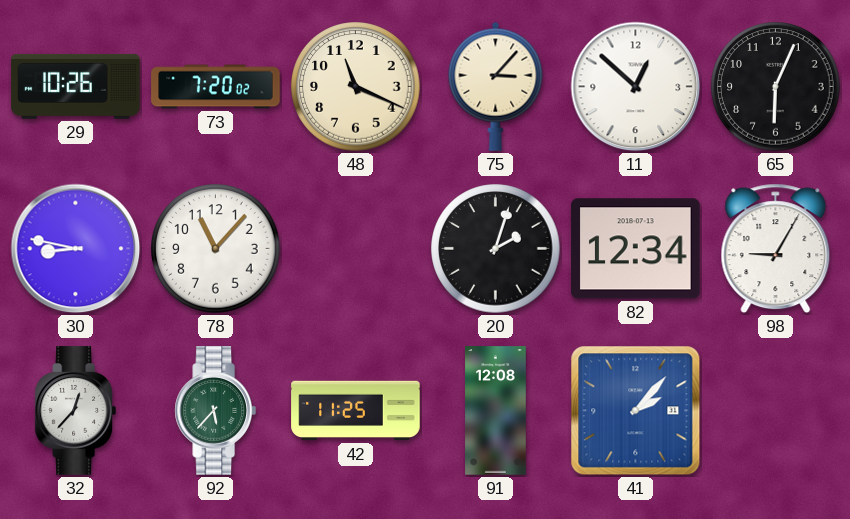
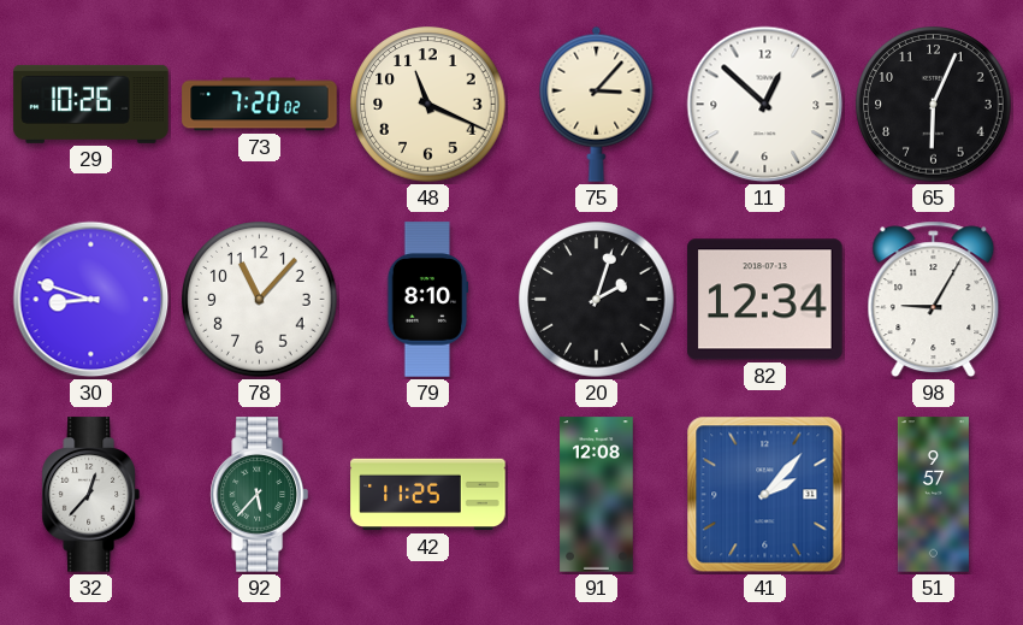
30: 8:47 -> 8:48 (91, 300)
79: none -> 8:10 (427, 300)
51: none -> 9:57 (933, 495)
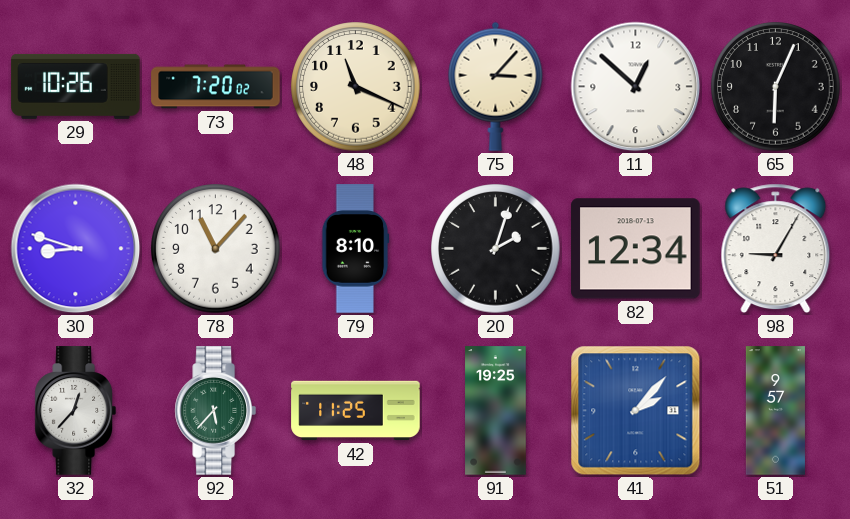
91: 12:08 -> 19:25 (496, 411)
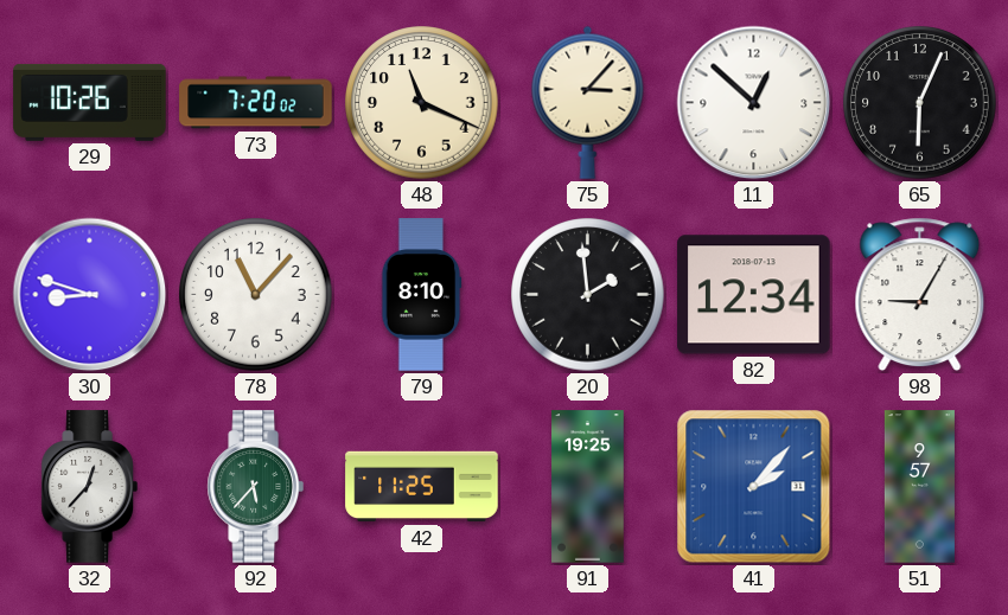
20: 2:03 -> 1:59 (588, 295)
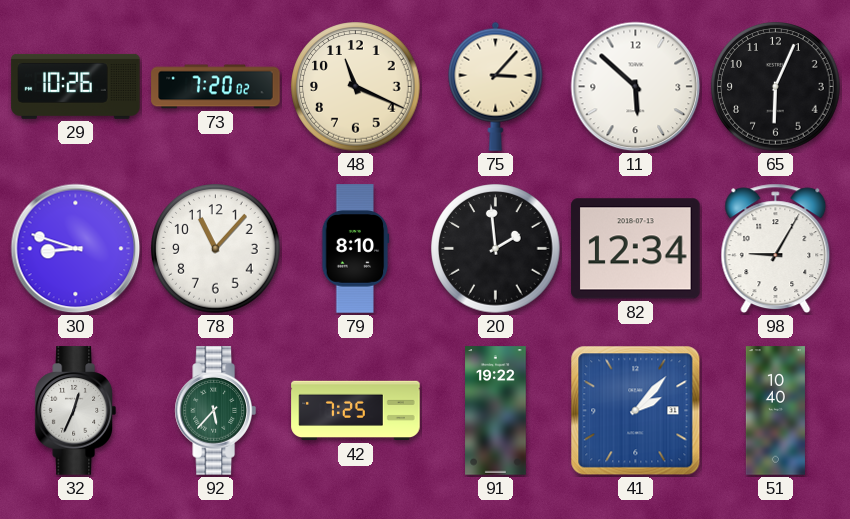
11: 12:52 -> 5:52 (636, 87)
32: 12:37 -> 12:34 (75, 411)
42: 11:25 -> 7:25 (356, 411)
91: 19:25 -> 19:22 (496, 411)
51: 9:57 -> 10:40 (775, 411)
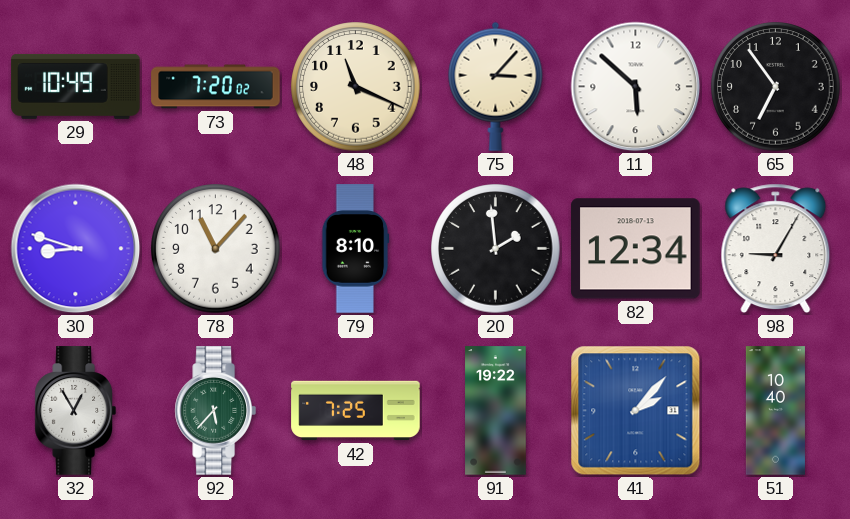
29: 10:26 -> 10:49 (76, 86)
65: 6:04 -> 6:54 (776, 87)
32: 12:34 -> 12:55 (75, 411)
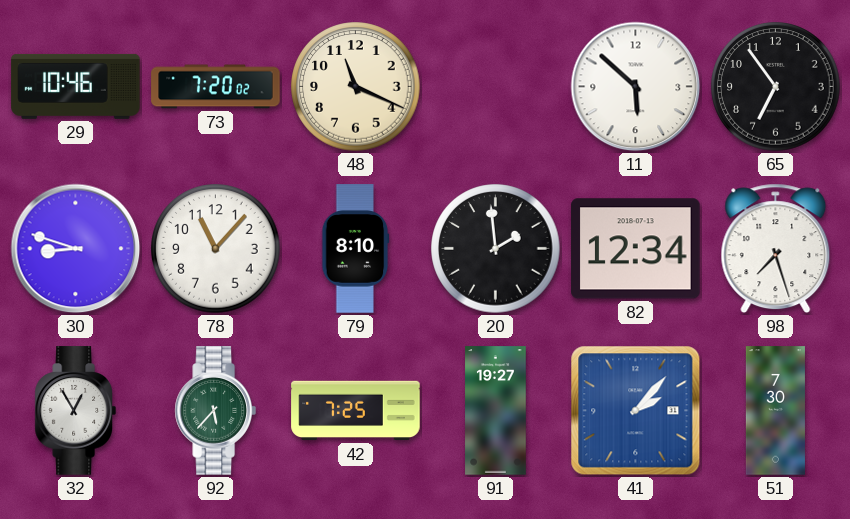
29: 10:49 -> 10:46 (76, 86)
75: 3:07 -> none (496, 86)
98: 9:05 -> 7:27 (776, 249)
91: 19:22 -> 19:27 (496, 411)
51: 10:40 -> 7:30 (775, 411)
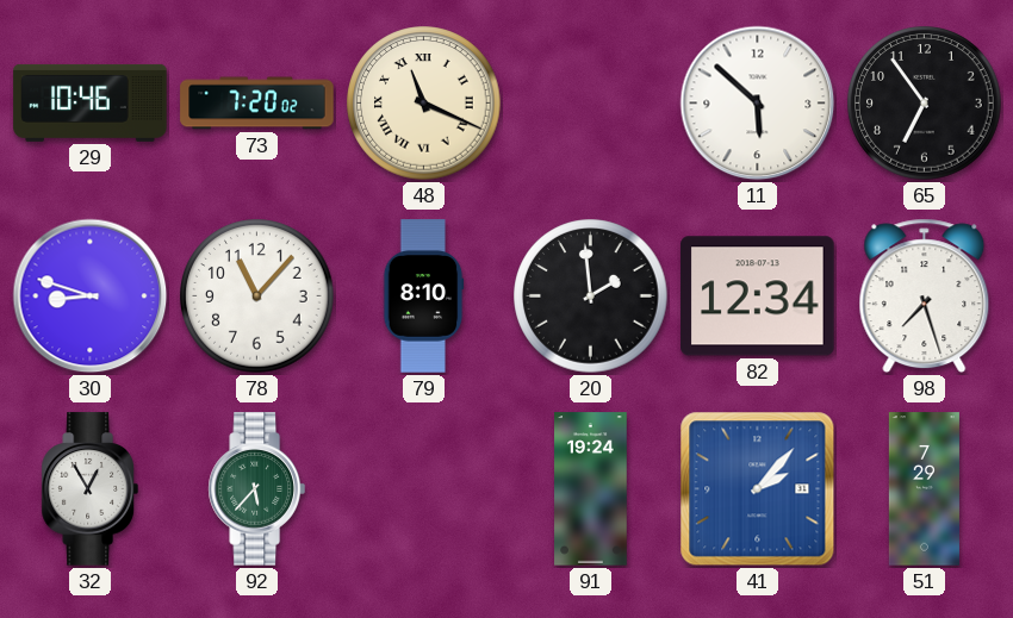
48 numerals: Arabic -> Roman (424, 104)
42: 7:25 -> none (356, 411)
91: 19:27 -> 19:24 (591, 489)
51: 7:30 -> 7:29 (924, 489)
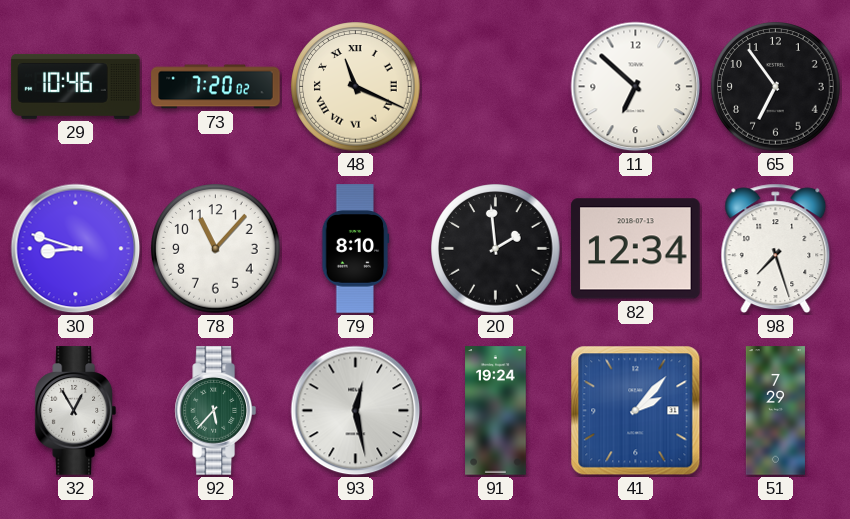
11: 5:52 -> 6:52 (636, 87)
93: none -> 12:28 (356, 411)
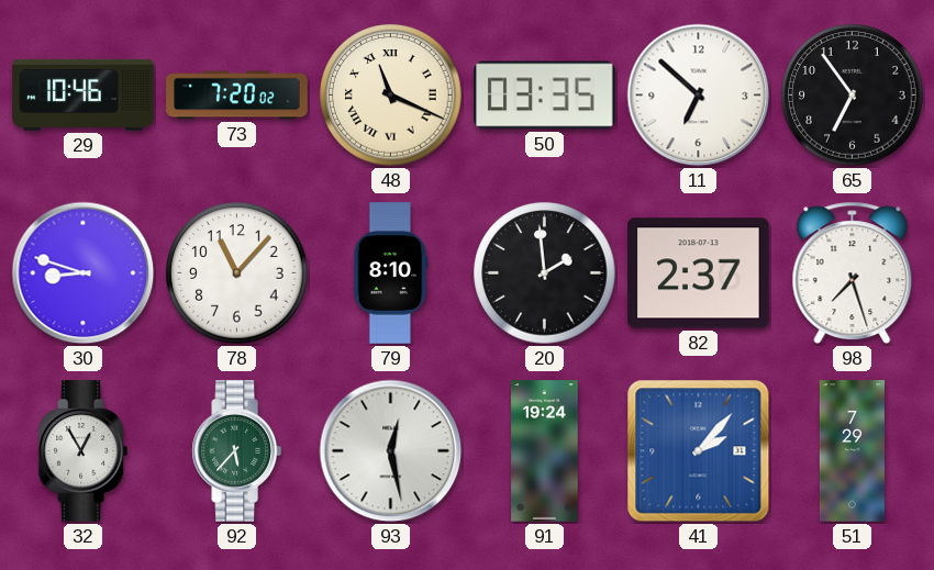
50: none -> 03:35 (545, 96)
82: 12:34 -> 2:37 (699, 273)
